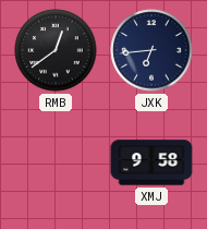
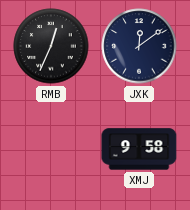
RMB: 12:39 -> 12:34 (51, 46)
JXK: 6:44 -> 12:09 (139, 46)
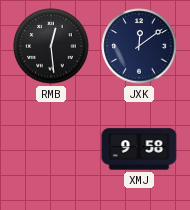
RMB: 12:34 -> 12:29 (51, 46)
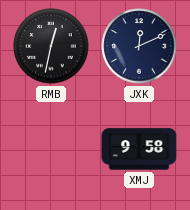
RMB: 12:29 -> 12:32 (51, 46)
JXK: 12:09 -> 12:11 (139, 46)
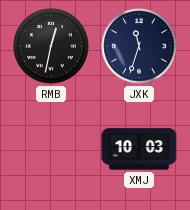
JXK: 12:11 -> 11:33 (139, 46)
XMJ: 9:58 -> 10:03 (139, 149)
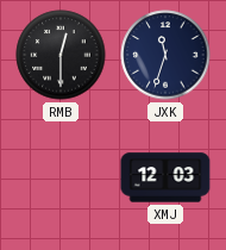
RMB: 12:32 -> 12:30 (61, 55)
XMJ: 10:03 -> 12:03 (165, 177)
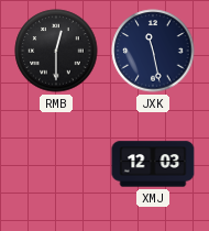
JXK: 11:33 -> 11:28 (153, 51)
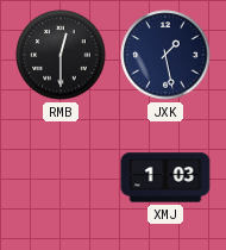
JXK: 11:28 -> 1:28 (165, 55)
XMJ: 12:03 -> 1:03 (165, 177)
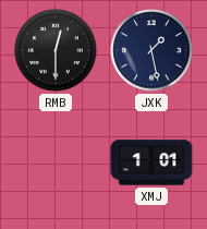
XMJ: 1:03 -> 1:01 (151, 162)
